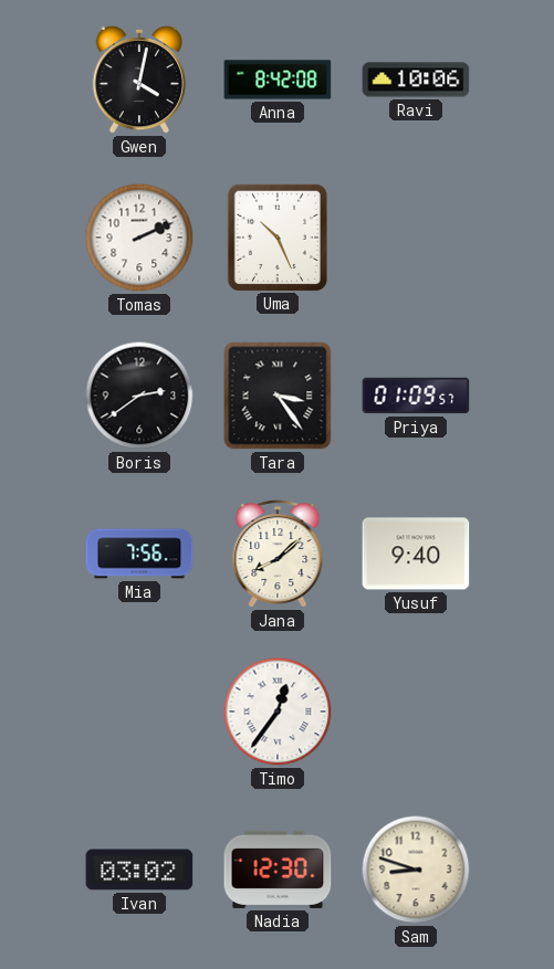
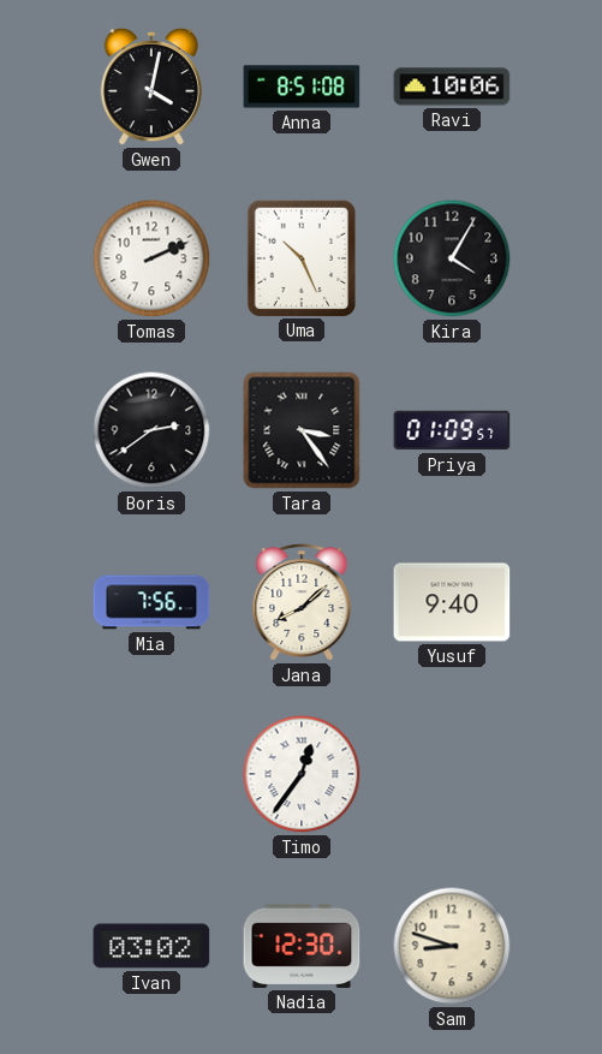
Anna: 8:42 -> 8:51 (302, 87)
Kira: none -> 4:05 (452, 258)
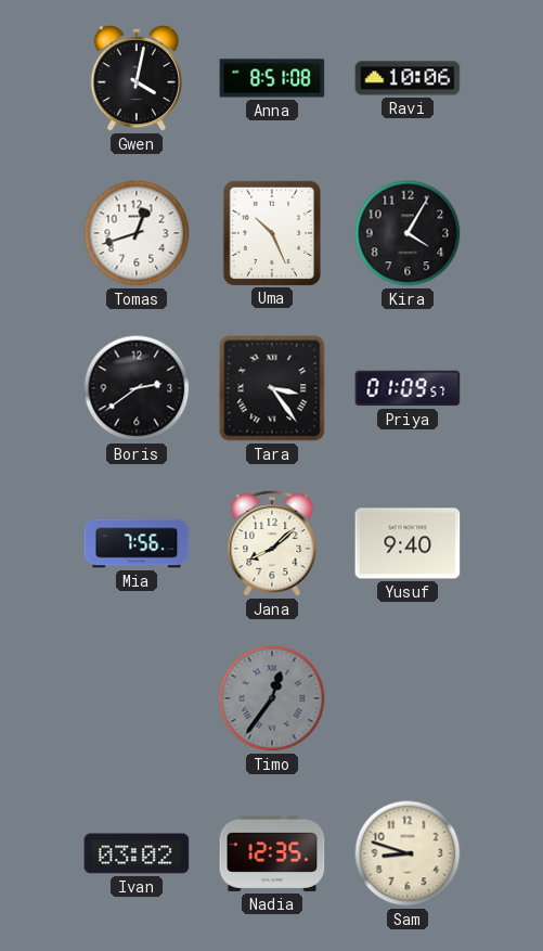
Tomas: 2:11 -> 12:42 (137, 233)
Timo dial: white -> grey (272, 698)
Nadia: 12:30 -> 12:35 (272, 853)
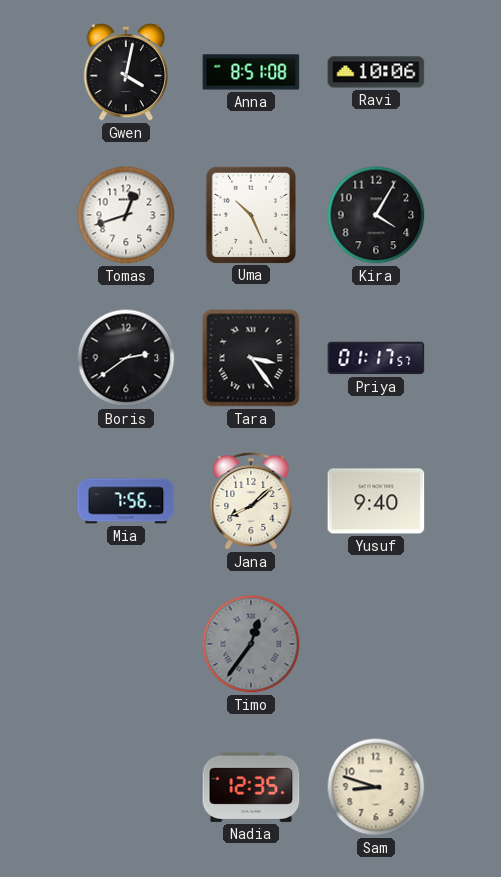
Priya: 01:09 -> 01:17 (376, 358)
Ivan: 03:02 -> none (137, 853)
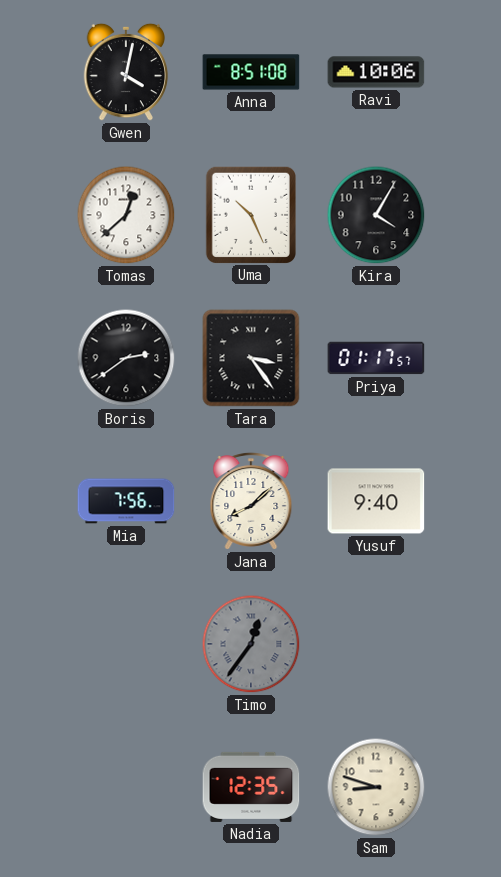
Tomas: 12:42 -> 12:38 (126, 215)
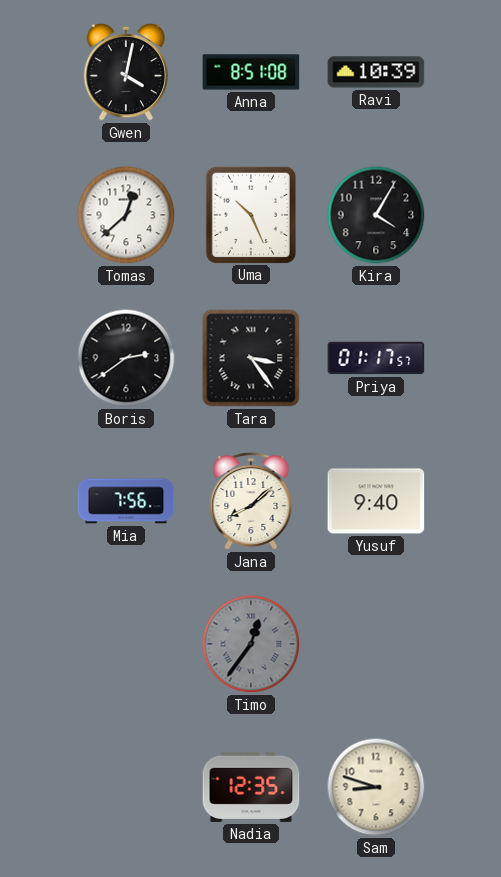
Ravi: 10:06 -> 10:39 (376, 72)
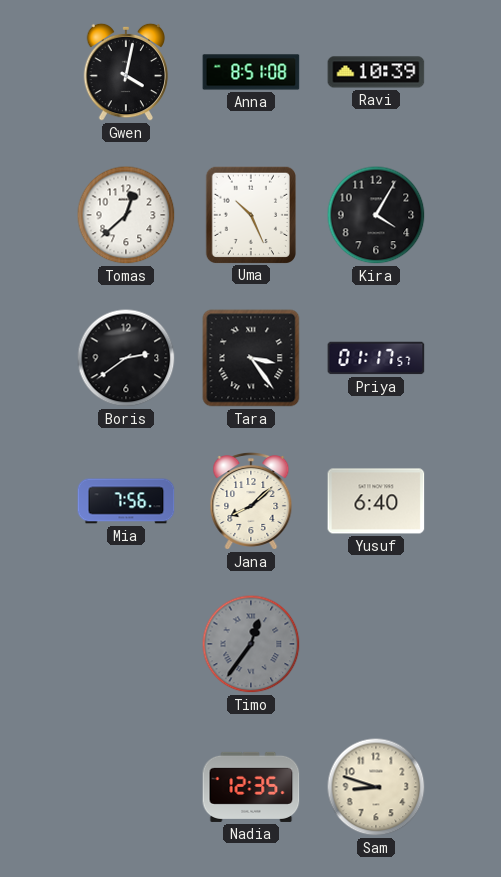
Yusuf: 9:40 -> 6:40 (376, 501)
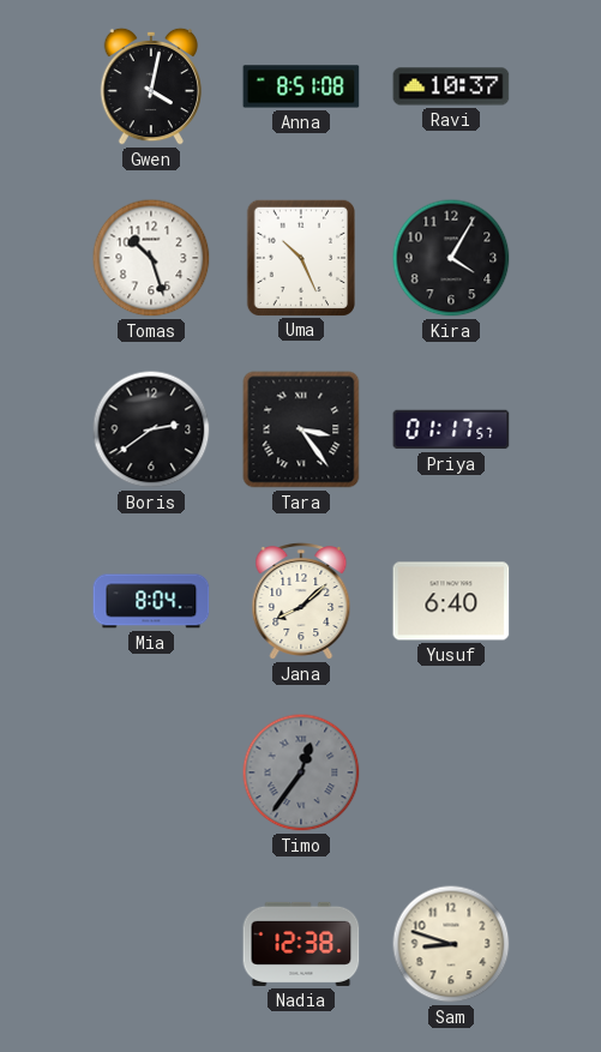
Ravi: 10:39 -> 10:37 (451, 86)
Tomas: 12:38 -> 10:27 (151, 258)
Mia: 7:56 -> 8:04 (151, 601)
Nadia: 12:35 -> 12:38 (301, 944)
